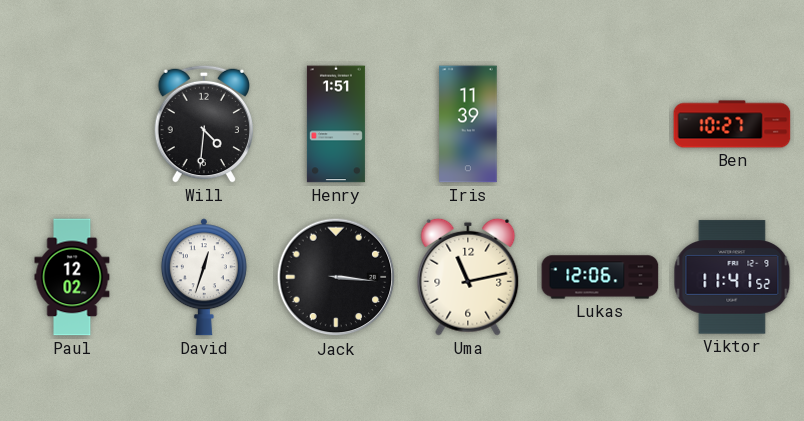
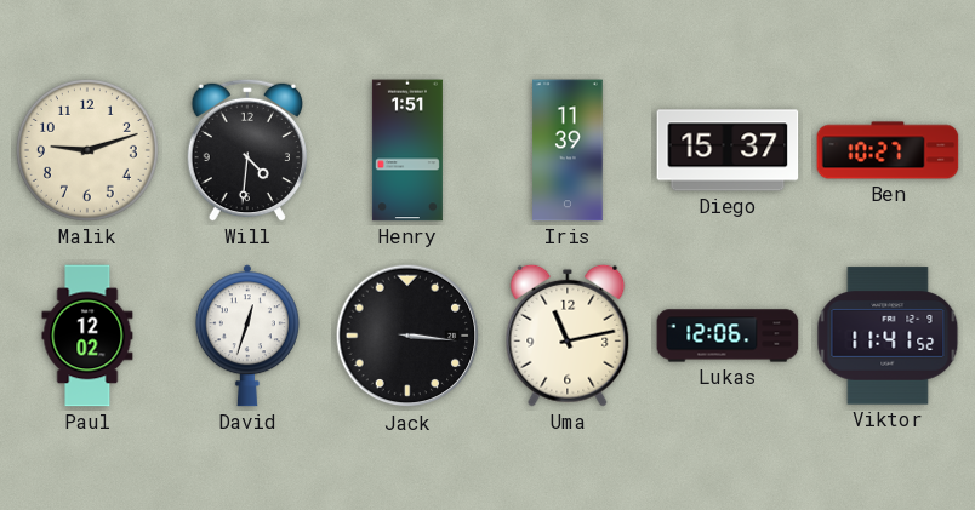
Malik: none -> 9:12 (87, 150)
Diego: none -> 15:37 (728, 150)
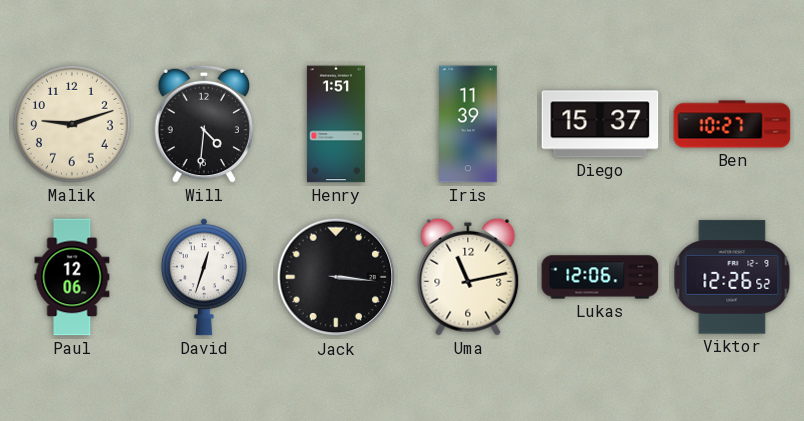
Paul: 12:02 -> 12:06 (72, 277)
Viktor: 11:41 -> 12:26 (732, 277)
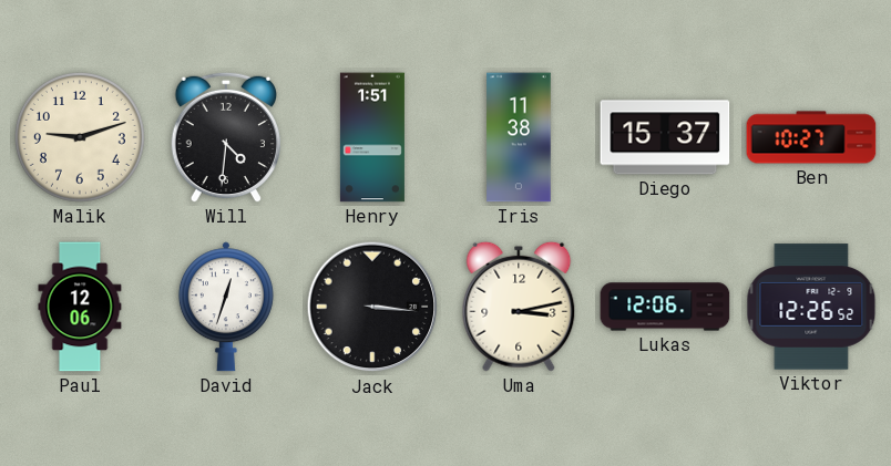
Iris: 11:39 -> 11:38 (519, 137)
Uma: 11:13 -> 3:13 (519, 307)
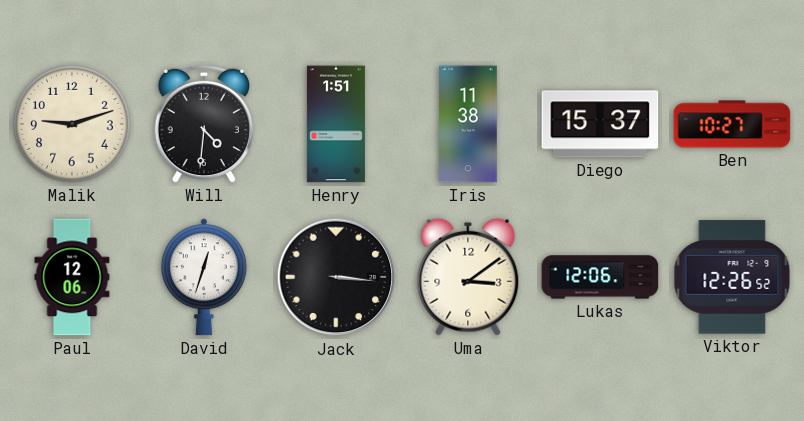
Uma: 3:13 -> 3:09 (468, 277)
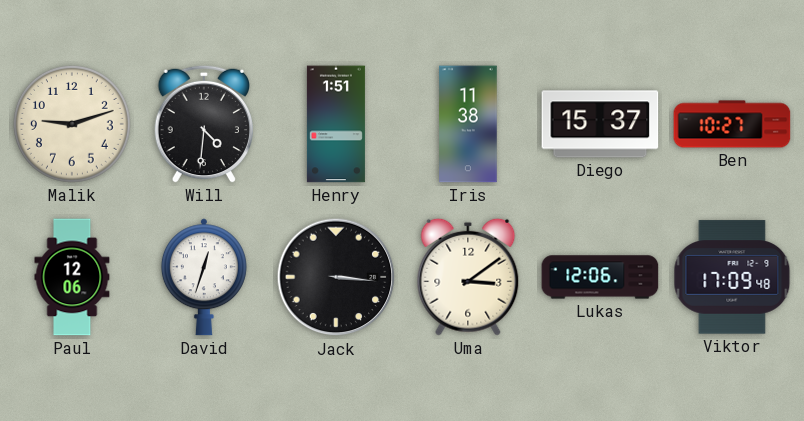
Viktor: 12:26 -> 17:09 (732, 277)
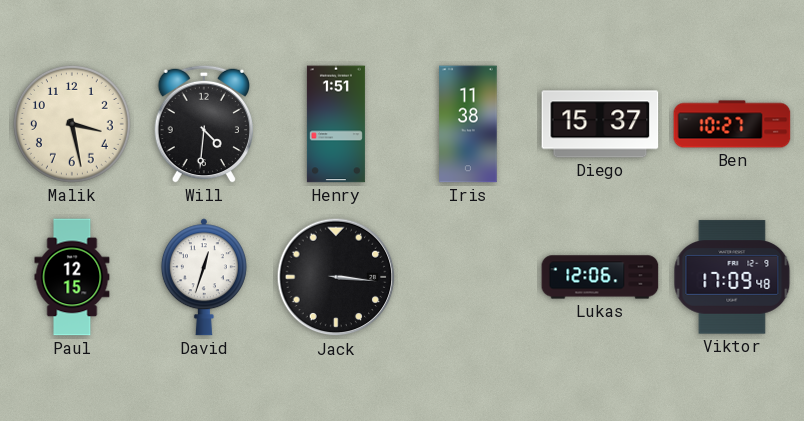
Malik: 9:12 -> 3:28 (72, 124)
Paul: 12:06 -> 12:15 (72, 277)
Uma: 3:09 -> none (468, 277)
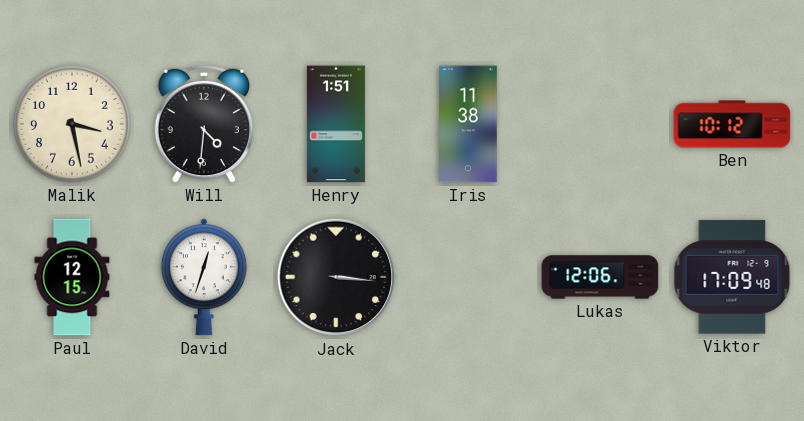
Diego: 15:37 -> none (600, 124)
Ben: 10:27 -> 10:12 (732, 124)
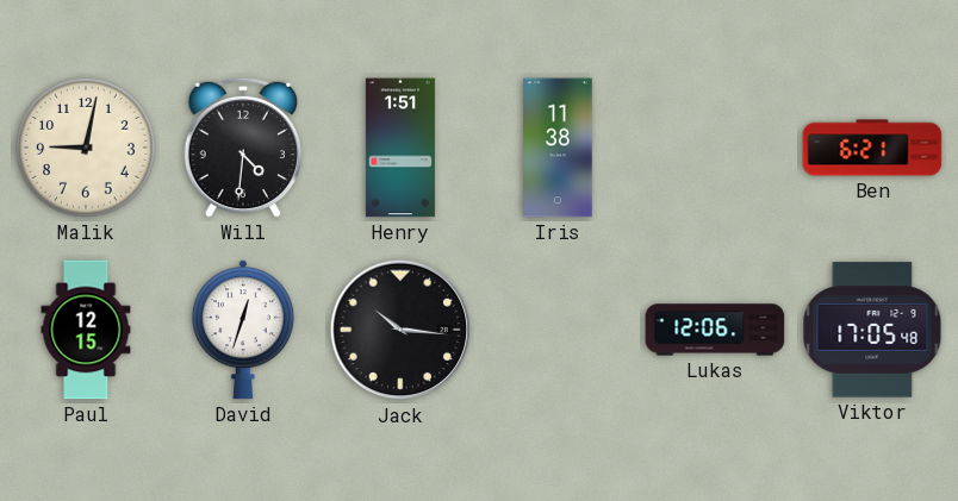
Malik: 3:28 -> 9:02 (86, 148)
Ben: 10:12 -> 6:21 (872, 148)
Jack: 3:16 -> 10:16 (400, 330)
Viktor: 17:09 -> 17:05 (872, 330)
